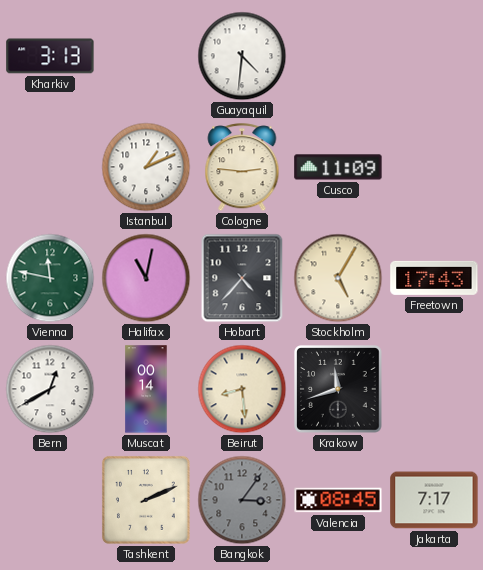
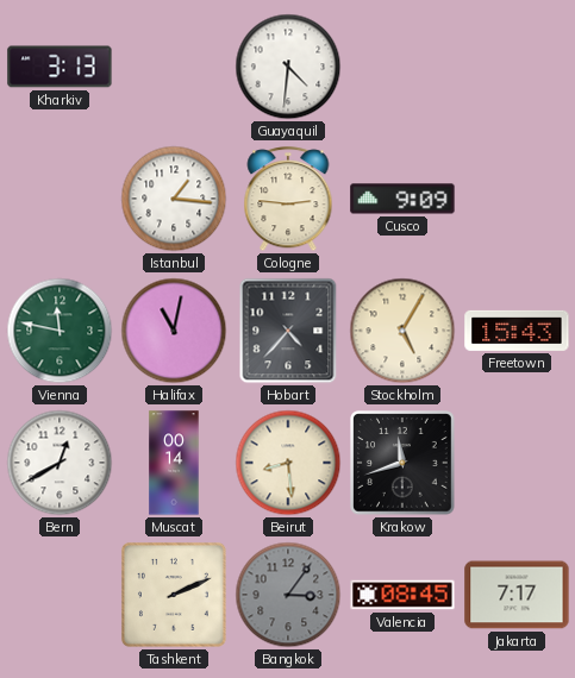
Istanbul: 1:11 -> 1:16 (174, 199)
Cusco: 11:09 -> 9:09 (402, 199)
Freetown: 17:43 -> 15:43 (517, 331)
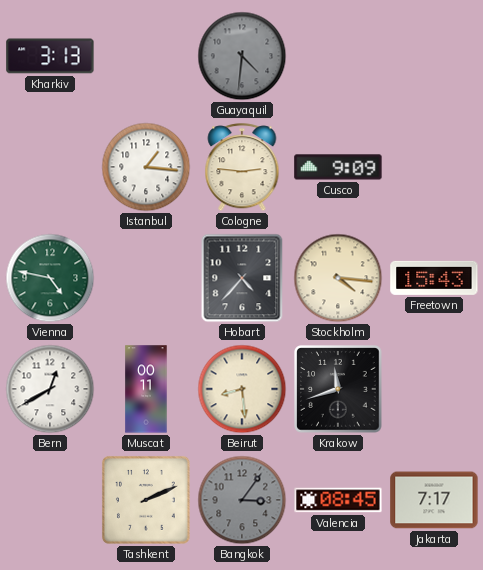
Guayaquil dial: white -> grey (242, 56)
Vienna: 11:47 -> 4:47 (50, 278)
Halifax: 11:02 -> none (174, 331)
Stockholm: 5:05 -> 4:16 (338, 278)
Muscat: 00:14 -> 00:11 (146, 389)
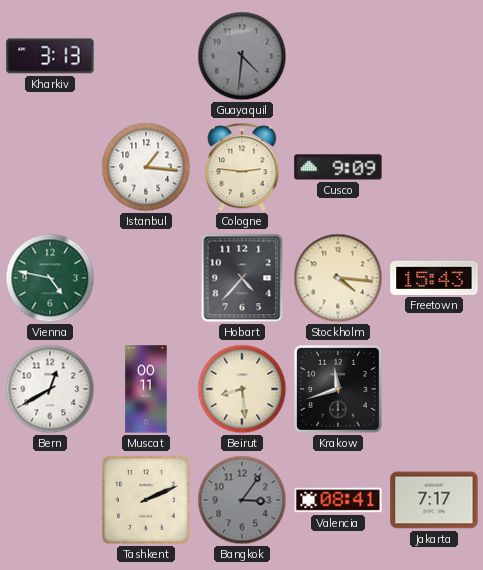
Valencia: 08:45 -> 08:41 (338, 500)
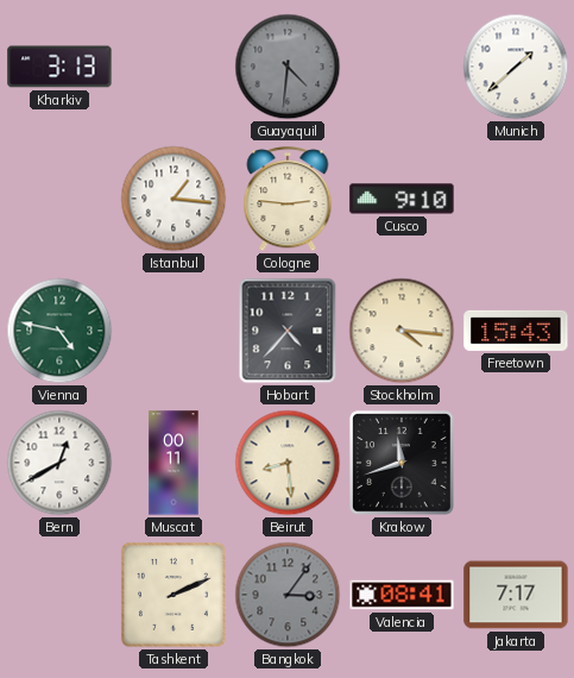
Munich: none -> 1:38 (516, 67)
Cusco: 9:09 -> 9:10 (402, 199)
